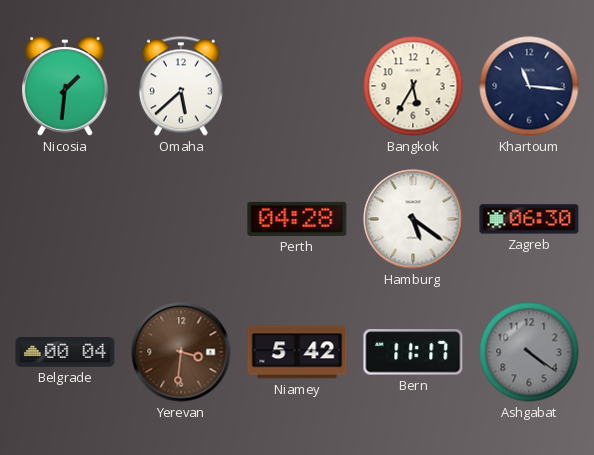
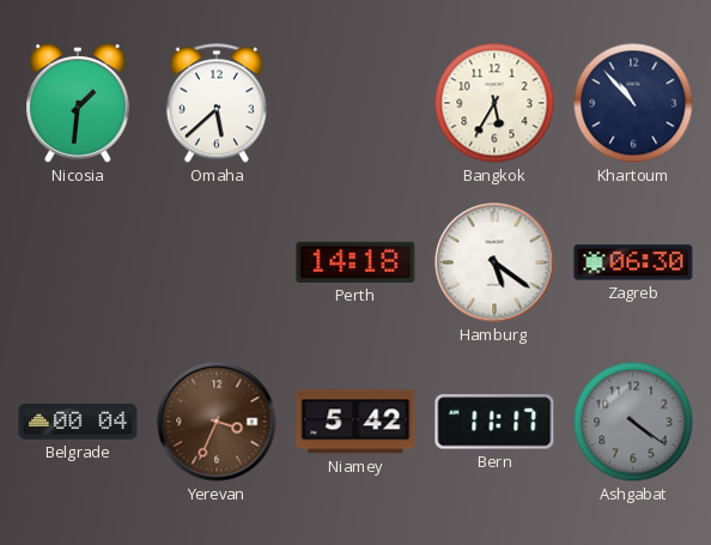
Khartoum: 11:16 -> 10:53 (633, 103)
Perth: 04:28 -> 14:18 (355, 262)
Yerevan: 3:31 -> 3:34 (217, 422)
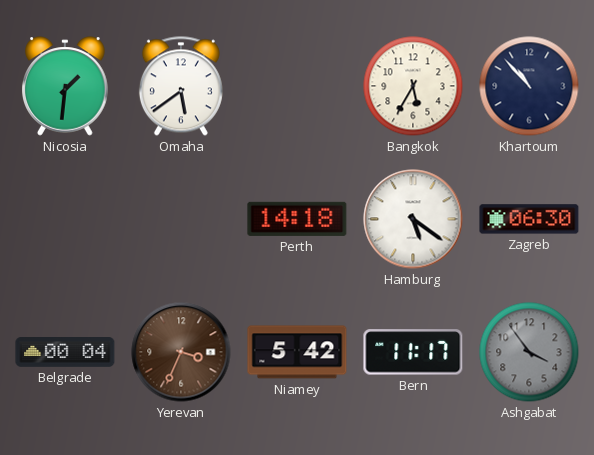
Omaha: 5:38 -> 5:39 (181, 86)
Ashgabat: 4:21 -> 3:54 (529, 352)
